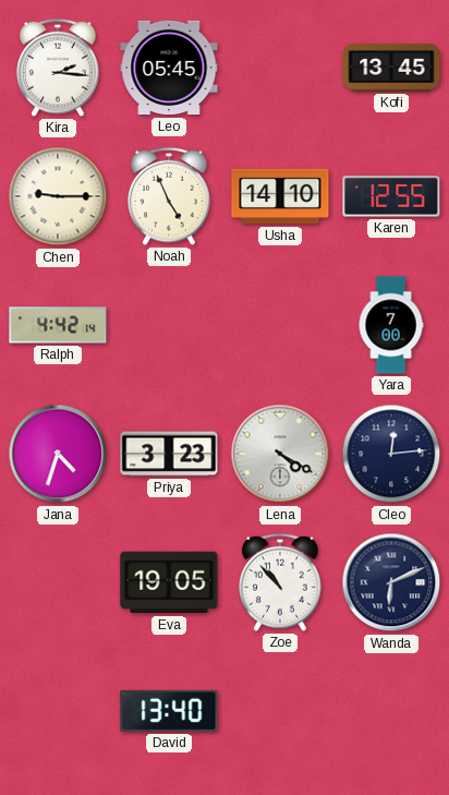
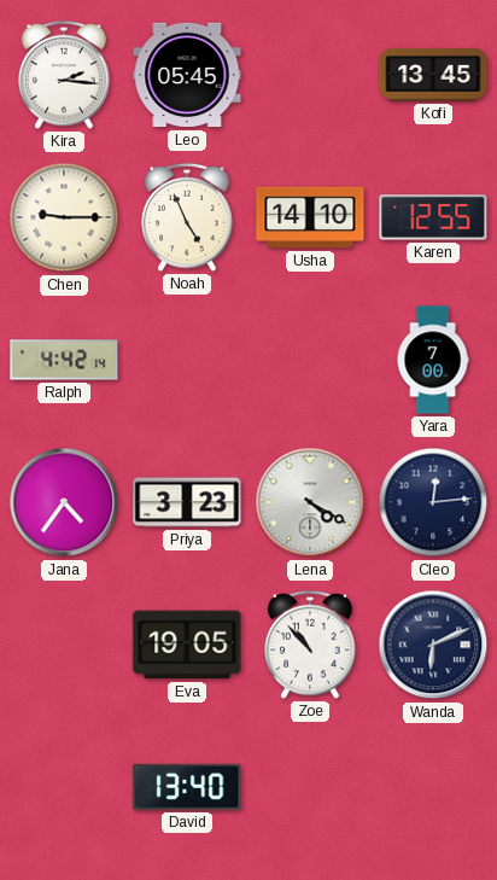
Jana: 4:33 -> 4:36 (64, 502)
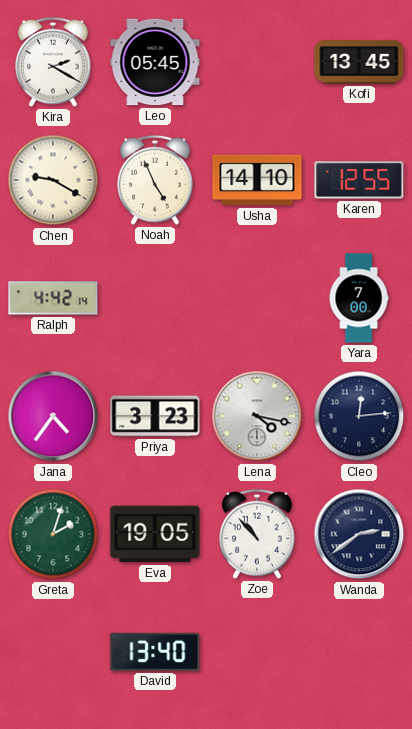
Kira: 2:16 -> 2:20 (53, 62)
Chen: 9:15 -> 9:20 (53, 180)
Lena: 4:20 -> 4:17 (257, 416)
Greta: none -> 2:03 (53, 534)
Wanda: 6:11 -> 2:39 (359, 534)
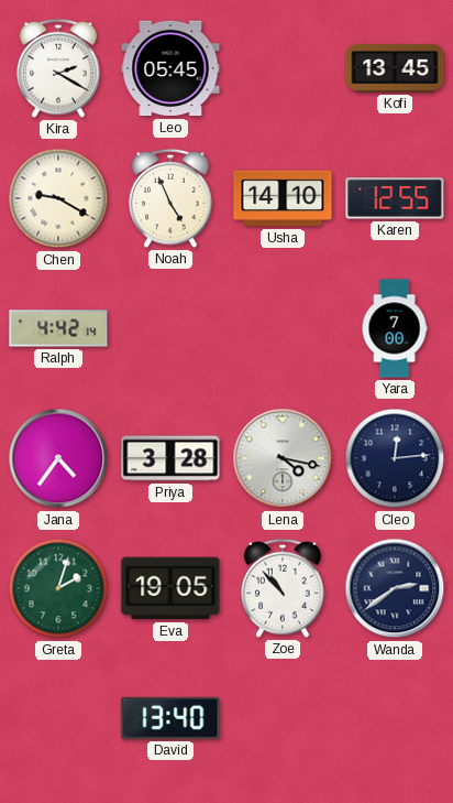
Priya: 3:23 -> 3:28 (170, 458)
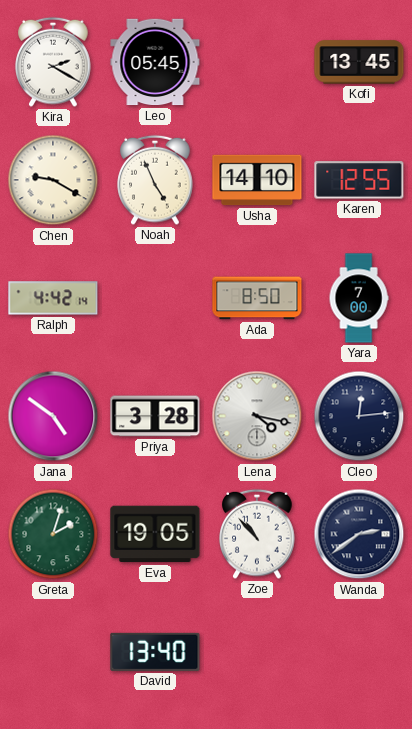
Ada: none -> 8:50 (257, 298)
Jana: 4:36 -> 4:51 (53, 416)
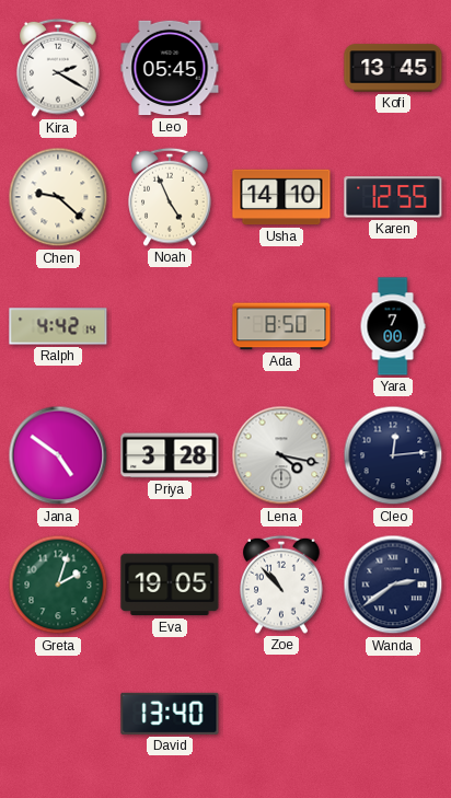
Chen: 9:20 -> 9:22 (58, 197)
